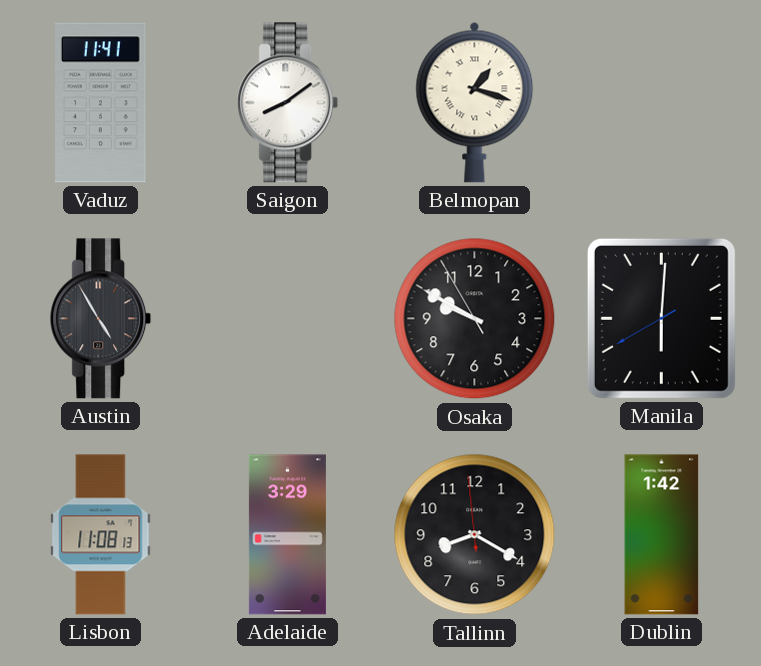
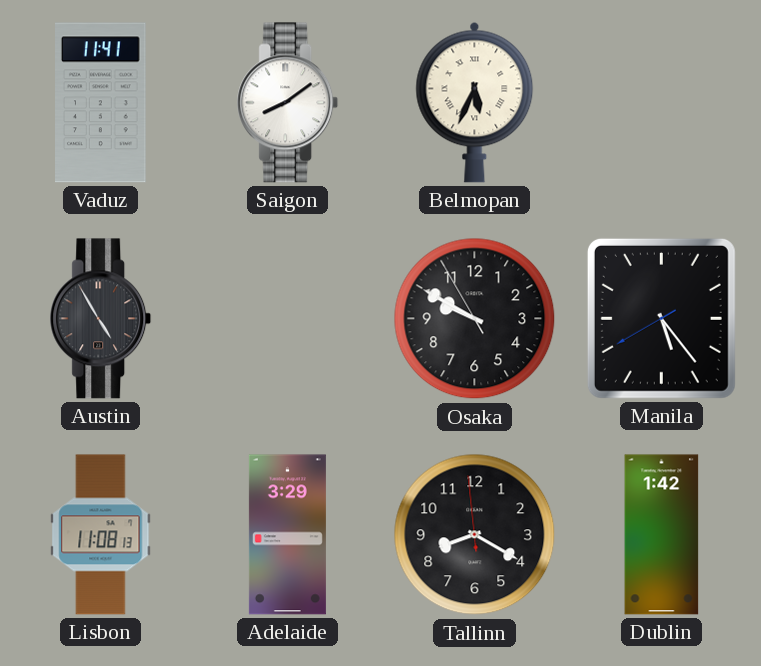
Belmopan: 1:18 -> 5:34 (475, 102)
Manila: 6:00 -> 5:23 (661, 318)
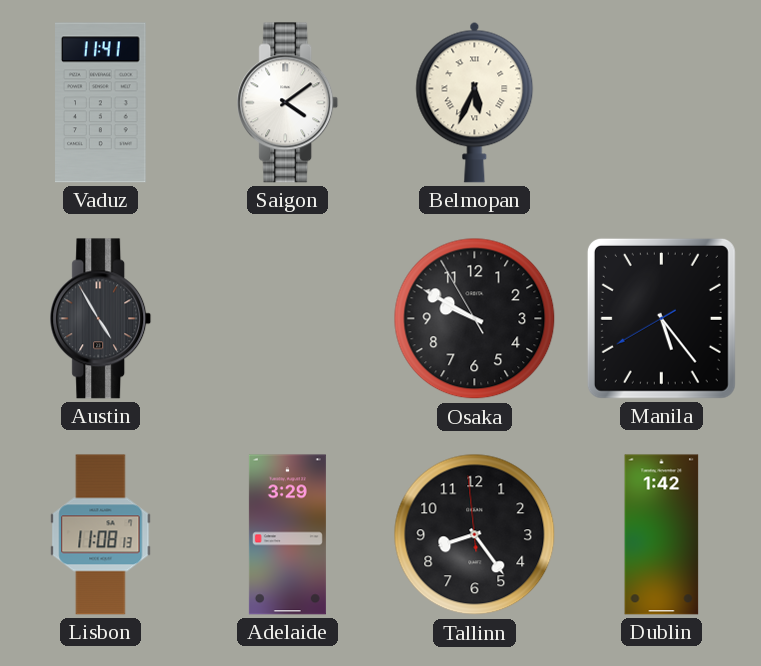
Saigon: 8:09 -> 4:09 (288, 103)
Tallinn: 8:19 -> 8:23 (475, 535)
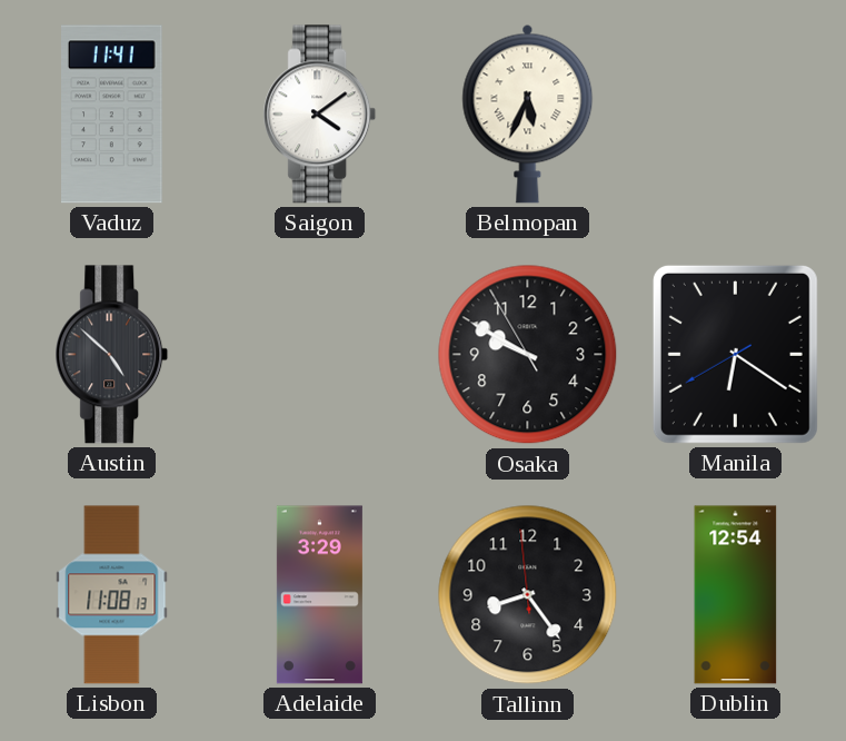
Austin: 4:55 -> 4:52 (112, 355)
Manila: 5:23 -> 6:20 (735, 354)
Dublin: 1:42 -> 12:54 (736, 595)
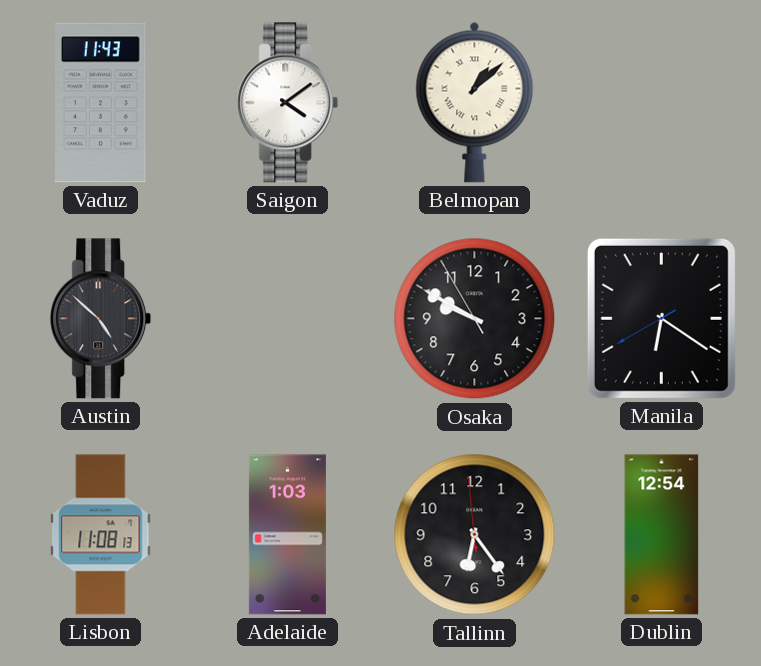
Vaduz: 11:41 -> 11:43 (101, 103)
Belmopan: 5:34 -> 1:08 (475, 102)
Adelaide: 3:29 -> 1:03 (287, 535)
Tallinn: 8:23 -> 6:23 (475, 535)
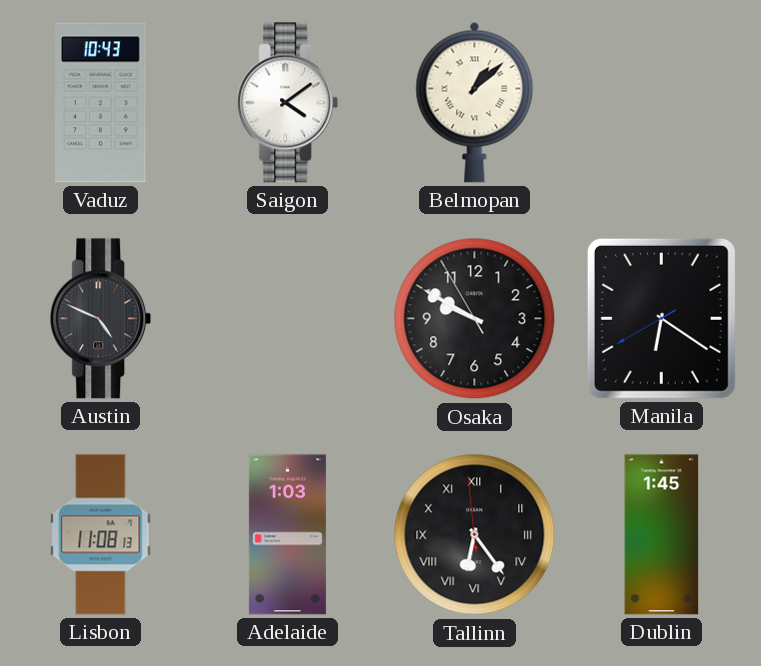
Vaduz: 11:43 -> 10:43 (101, 103)
Austin: 4:52 -> 4:49 (101, 319)
Tallinn numerals: Arabic -> Roman (475, 535)
Dublin: 12:54 -> 1:45 (662, 535)
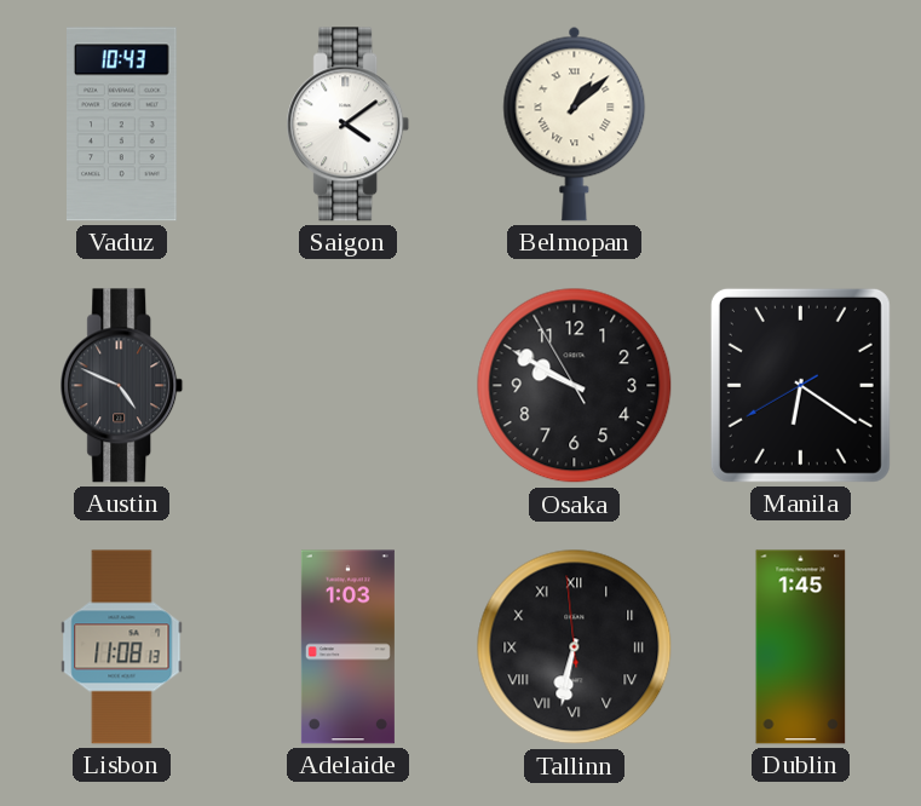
Tallinn: 6:23 -> 6:31 (575, 647)
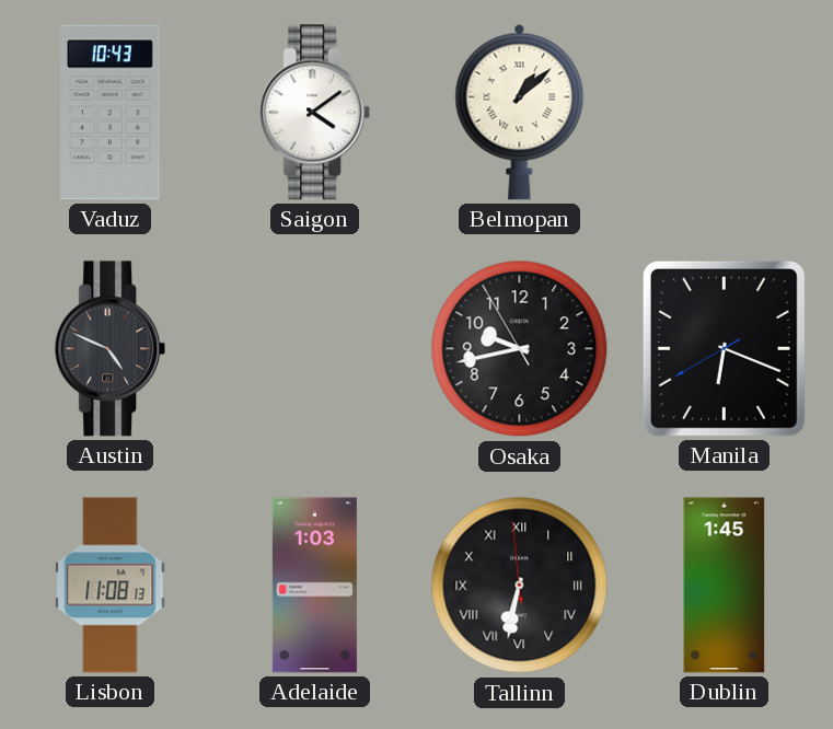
Osaka: 9:49 -> 9:42 (520, 349)
Manila: 6:20 -> 6:18 (724, 348)
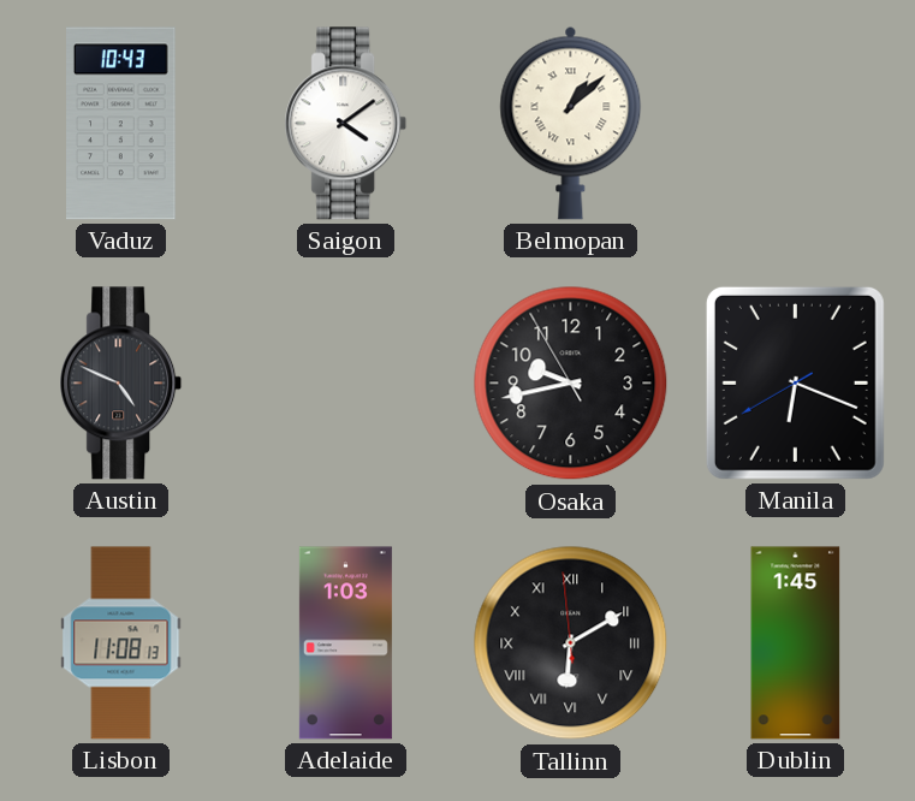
Tallinn: 6:31 -> 6:09 (571, 643)
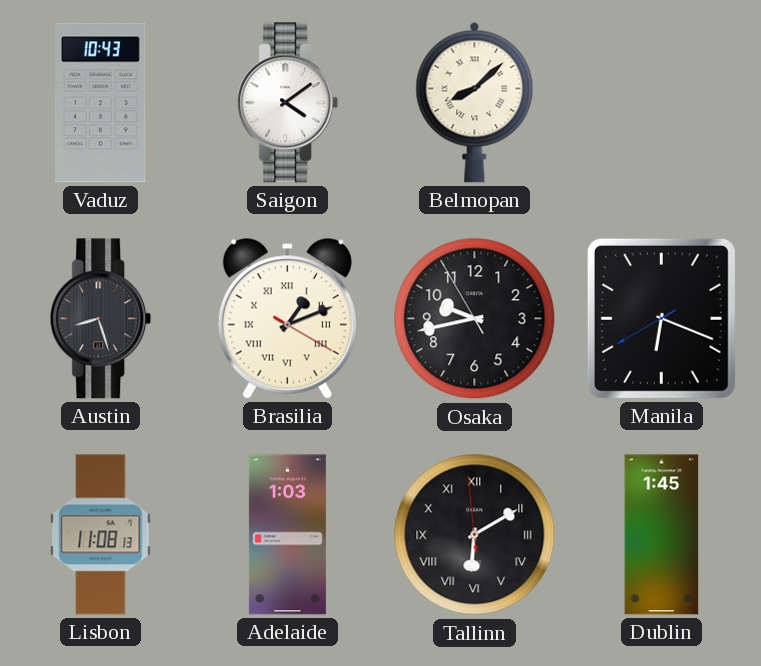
Belmopan: 1:08 -> 8:08 (475, 102)
Austin: 4:49 -> 8:27 (101, 319)
Brasilia: none -> 1:11 (287, 319)
